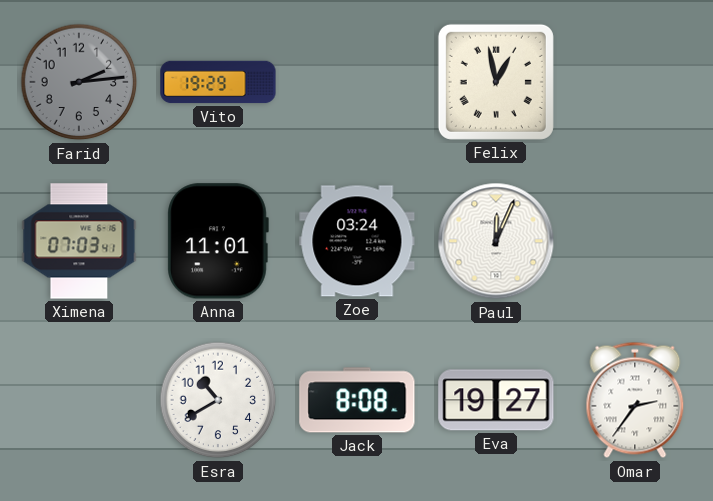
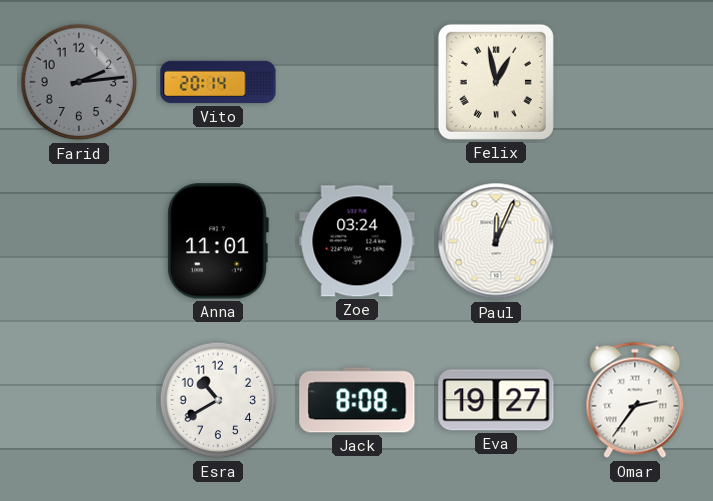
Vito: 19:29 -> 20:14 (218, 82)
Ximena: 07:03 -> none (79, 241)
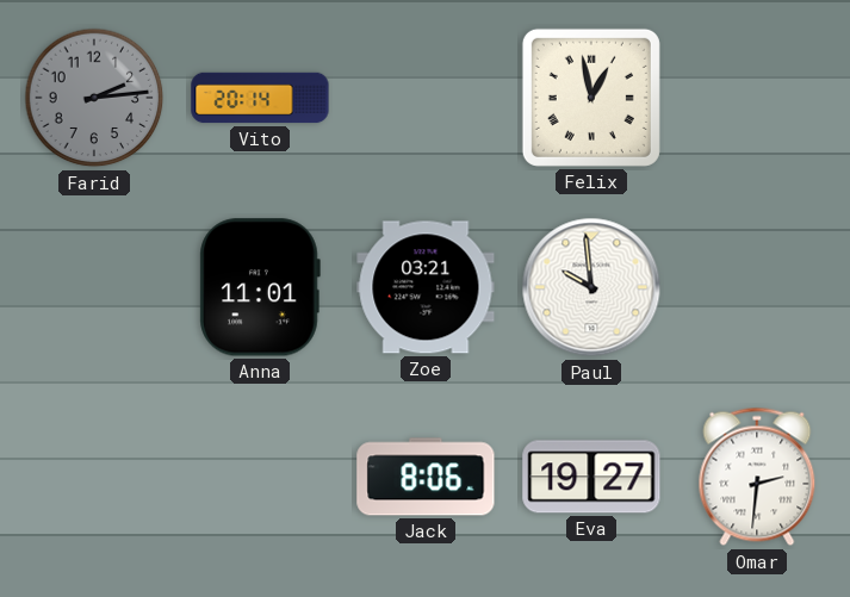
Zoe: 03:24 -> 03:21 (426, 287)
Paul: 12:04 -> 9:59 (591, 287)
Esra: 10:40 -> none (218, 400)
Jack: 8:08 -> 8:06 (426, 477)
Omar: 2:36 -> 2:31 (757, 477)
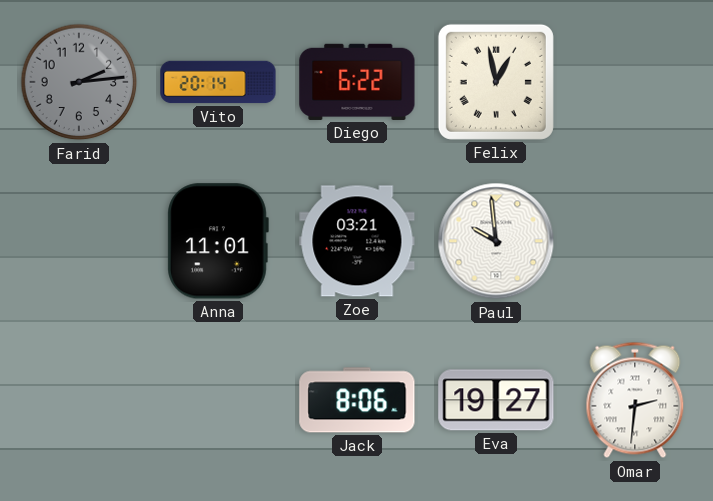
Diego: none -> 6:22 (357, 82)
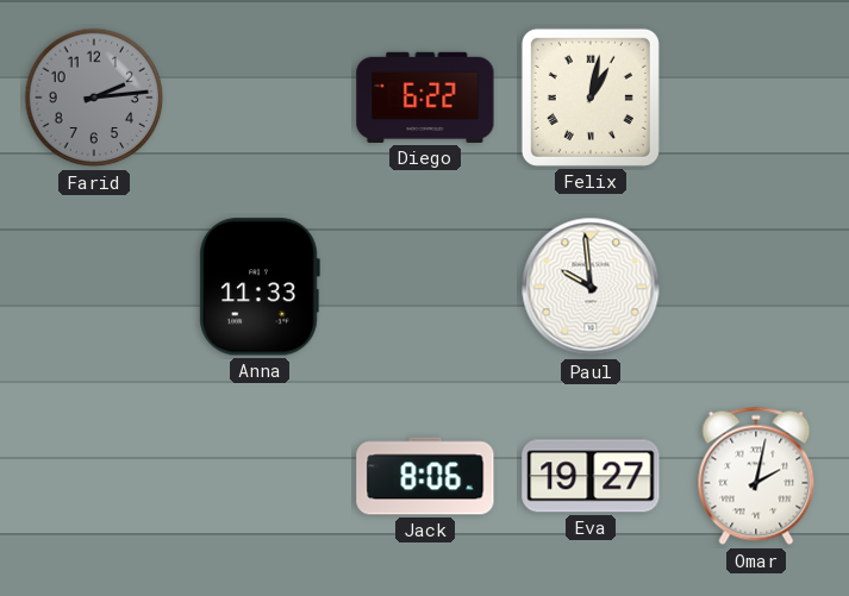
Vito: 20:14 -> none (218, 82)
Felix: 12:58 -> 1:02 (591, 98)
Anna: 11:01 -> 11:33 (260, 287)
Zoe: 03:21 -> none (357, 241)
Omar: 2:31 -> 2:02 (756, 476)
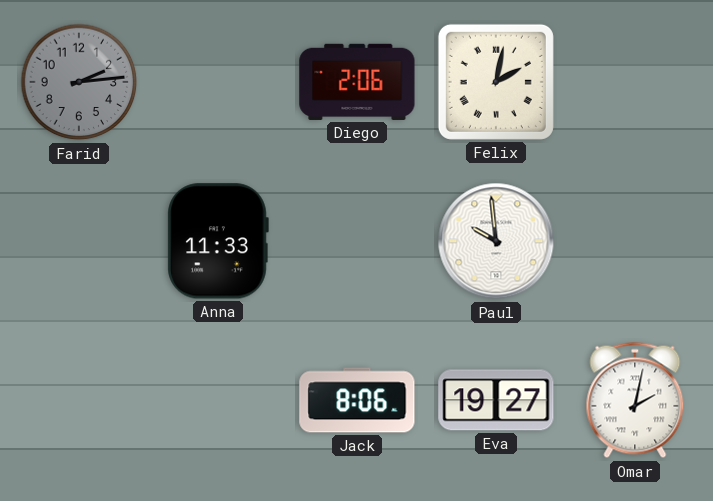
Diego: 6:22 -> 2:06 (357, 82)
Felix: 1:02 -> 2:02 (496, 82)
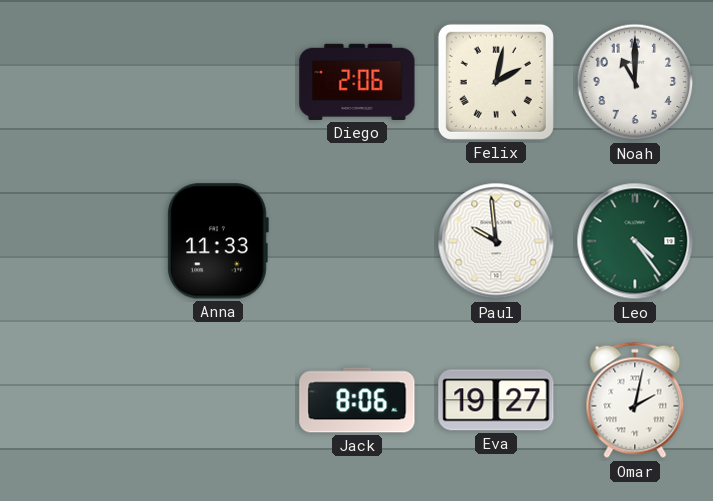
Farid: 2:14 -> none (79, 82)
Noah: none -> 11:00 (635, 82)
Leo: none -> 4:24 (635, 241)
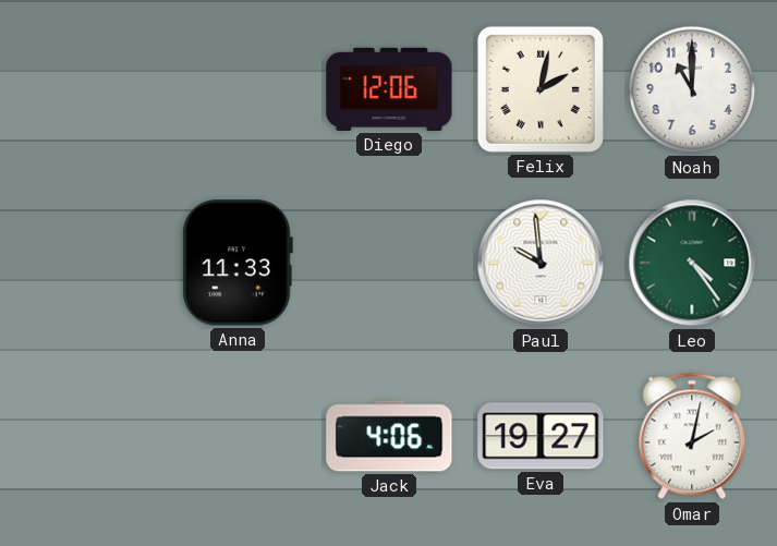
Diego: 2:06 -> 12:06 (389, 89)
Jack: 8:06 -> 4:06 (389, 436)
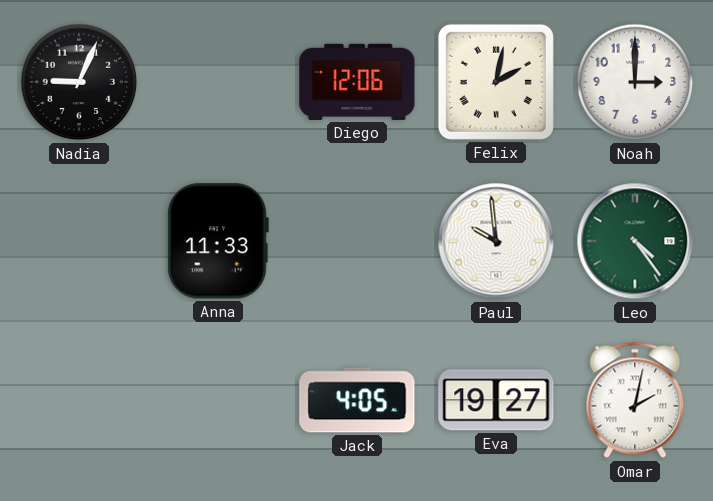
Nadia: none -> 9:04 (79, 82)
Noah: 11:00 -> 3:00 (635, 82)
Jack: 4:06 -> 4:05 (357, 400)
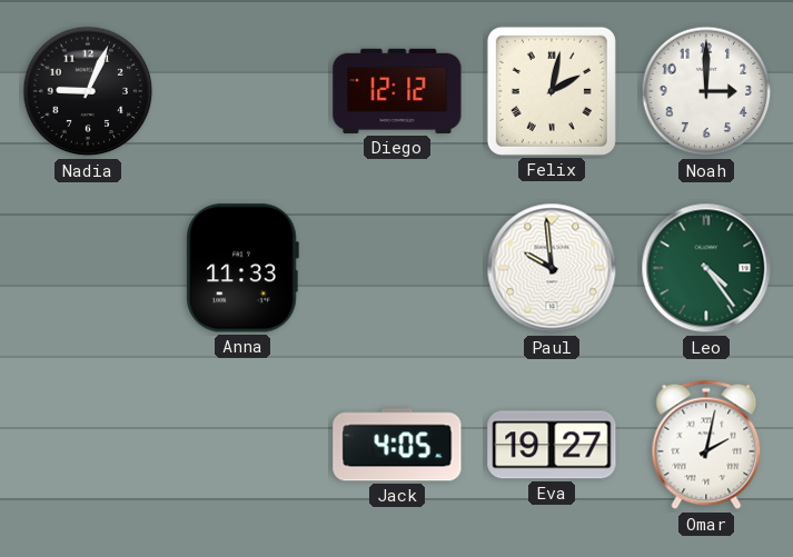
Diego: 12:06 -> 12:12 (397, 91)
